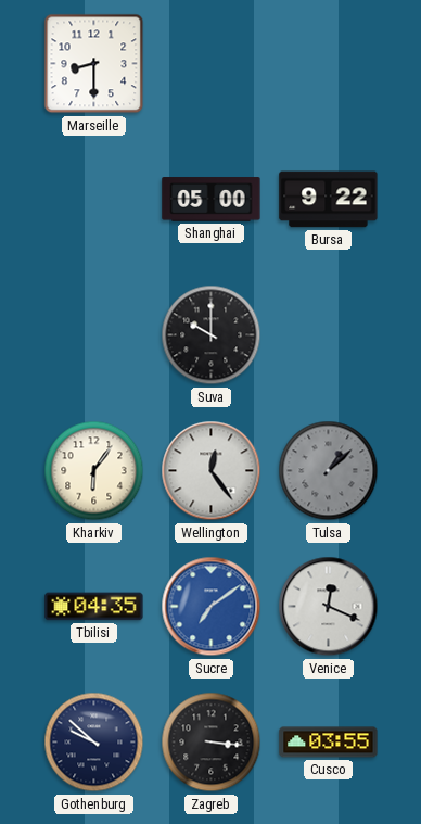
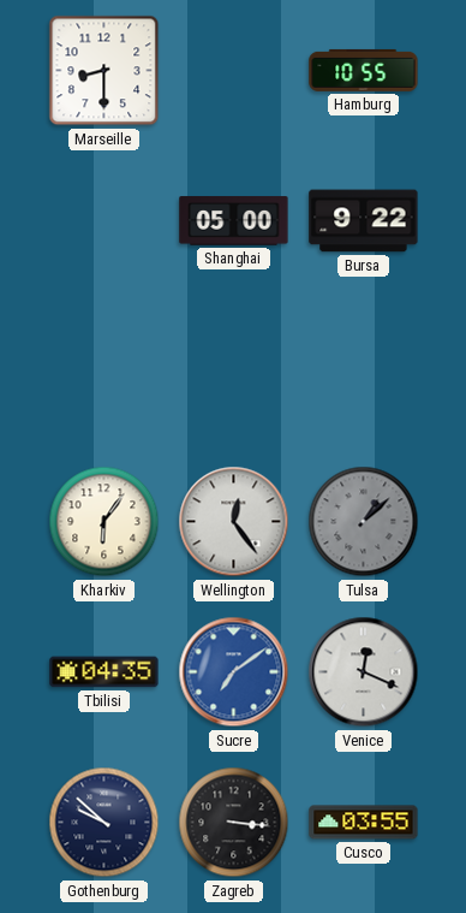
Hamburg: none -> 10:55 (364, 70)
Suva: 10:00 -> none (212, 335)
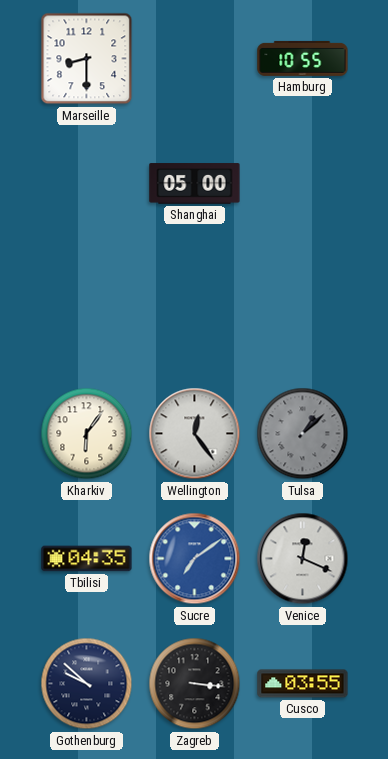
Bursa: 9:22 -> none (364, 221)
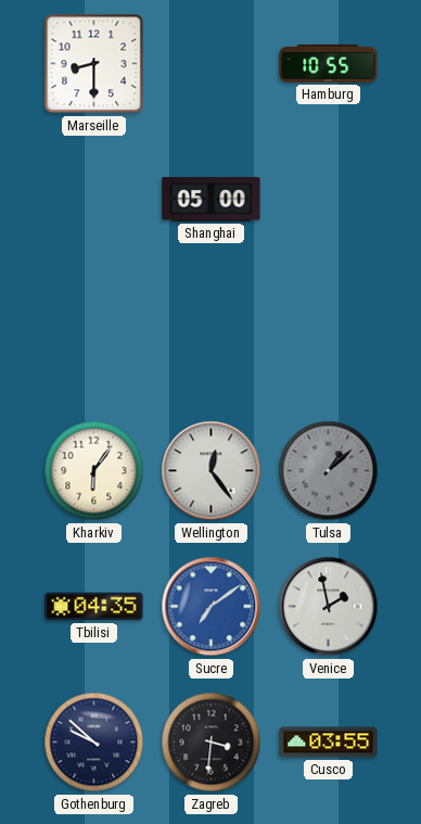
Venice: 12:19 -> 1:58 (329, 607)
Zagreb: 3:16 -> 3:31 (212, 743)
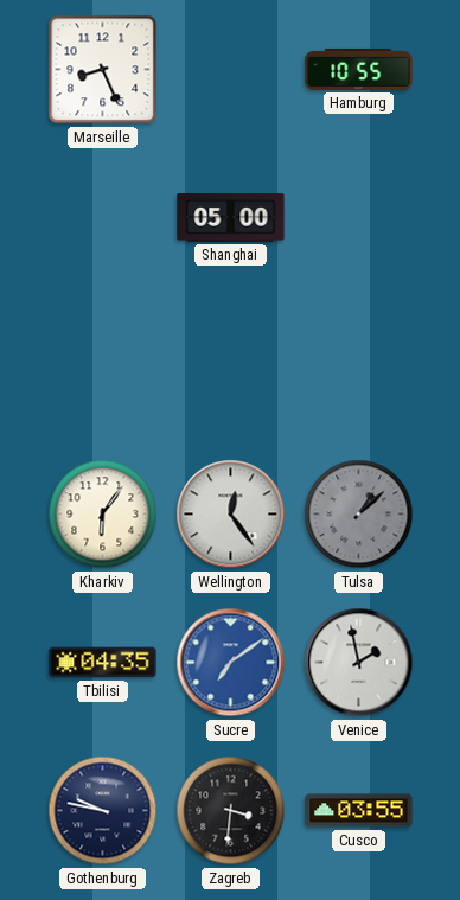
Marseille: 8:30 -> 8:26 (103, 70)
Gothenburg: 9:52 -> 9:47 (103, 811)
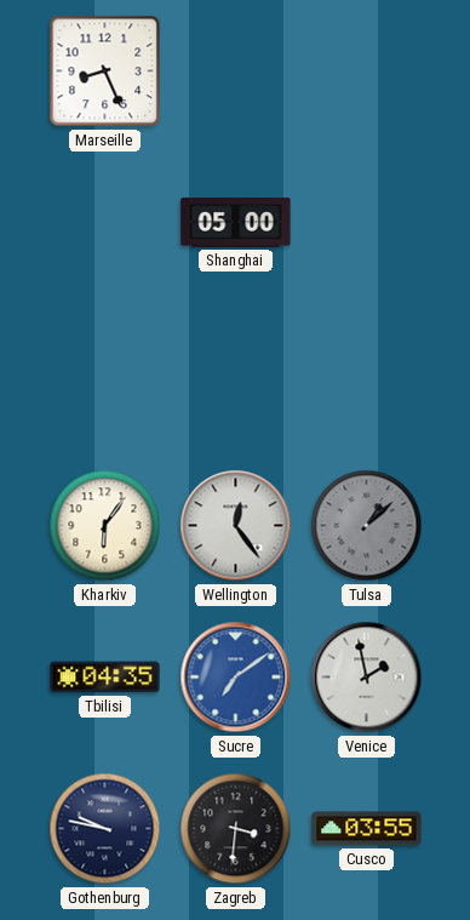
Hamburg: 10:55 -> none (359, 69)
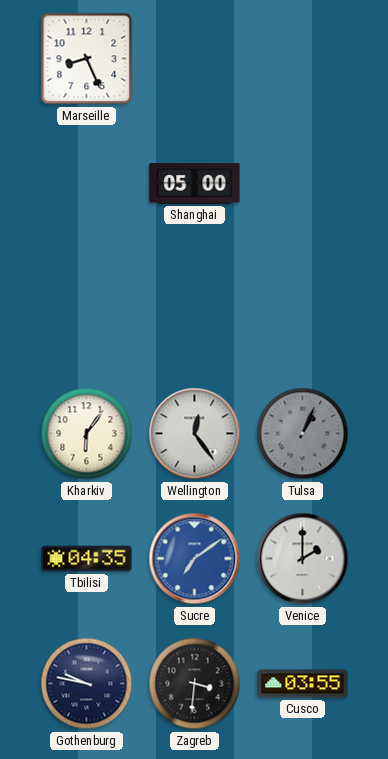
Tulsa: 1:08 -> 1:04 (303, 434)
Venice: 1:58 -> 2:00 (303, 559)
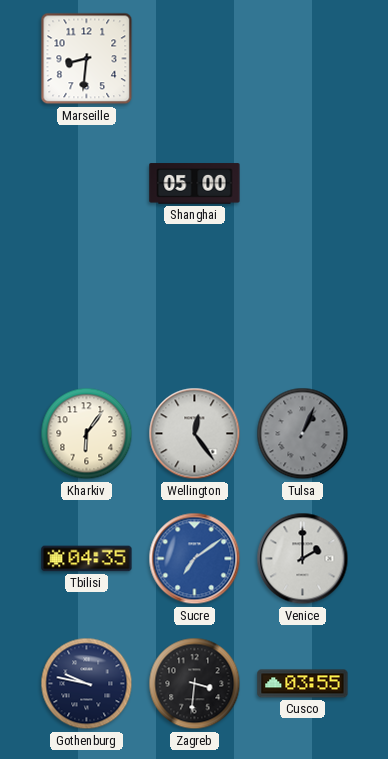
Marseille: 8:26 -> 8:31 (87, 59)
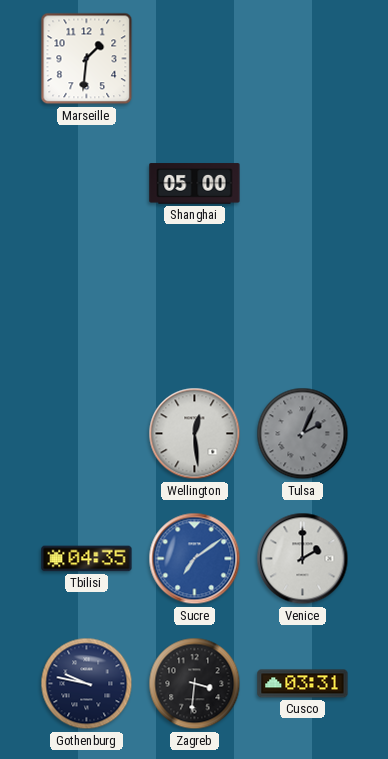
Marseille: 8:31 -> 1:31 (87, 59)
Kharkiv: 6:06 -> none (87, 434)
Wellington: 12:24 -> 12:29 (195, 434)
Tulsa: 1:04 -> 2:04 (303, 434)
Cusco: 03:55 -> 03:31 (303, 684)
